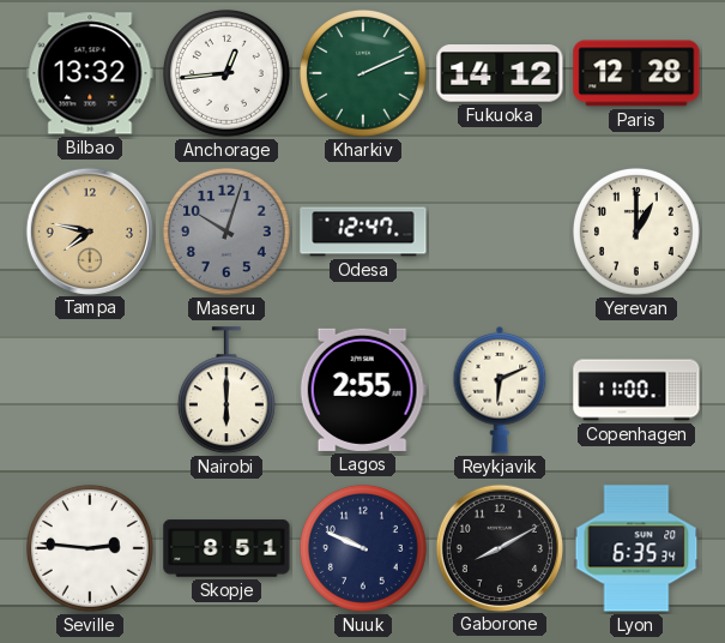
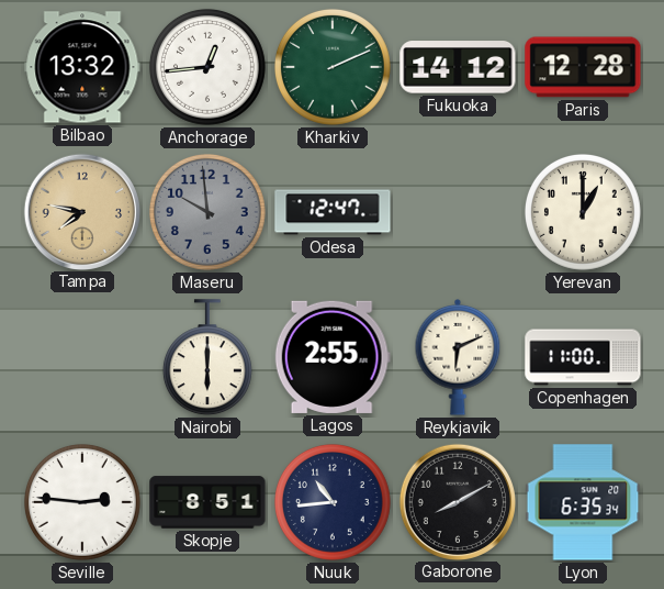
Maseru: 10:03 -> 9:59 (207, 212)
Nuuk: 9:49 -> 10:44 (333, 502)
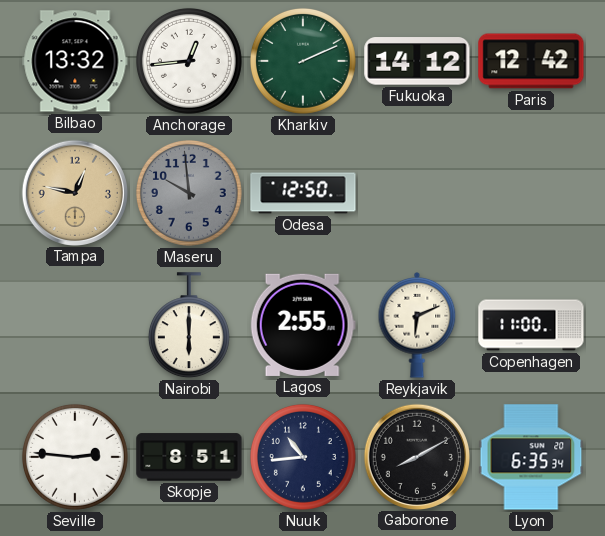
Paris: 12:28 -> 12:42 (531, 61)
Tampa: 7:47 -> 12:47 (74, 192)
Odesa: 12:47 -> 12:50 (303, 193)
Yerevan: 1:00 -> none (583, 212)
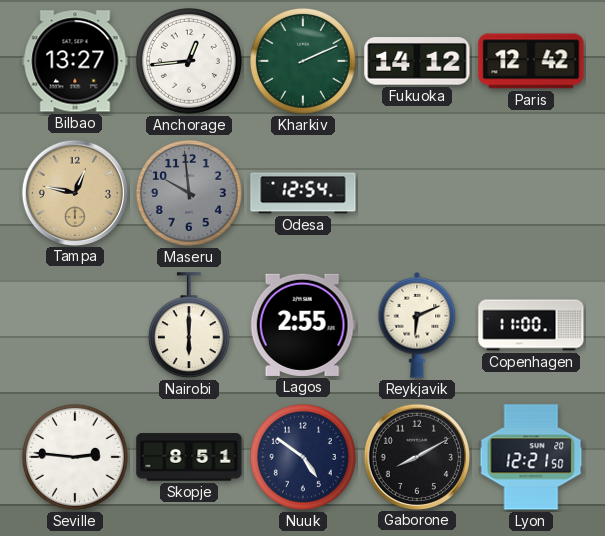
Bilbao: 13:32 -> 13:27 (75, 61)
Odesa: 12:50 -> 12:54 (303, 193)
Nuuk: 10:44 -> 4:51 (303, 457)
Lyon: 6:35 -> 12:21 (531, 457)
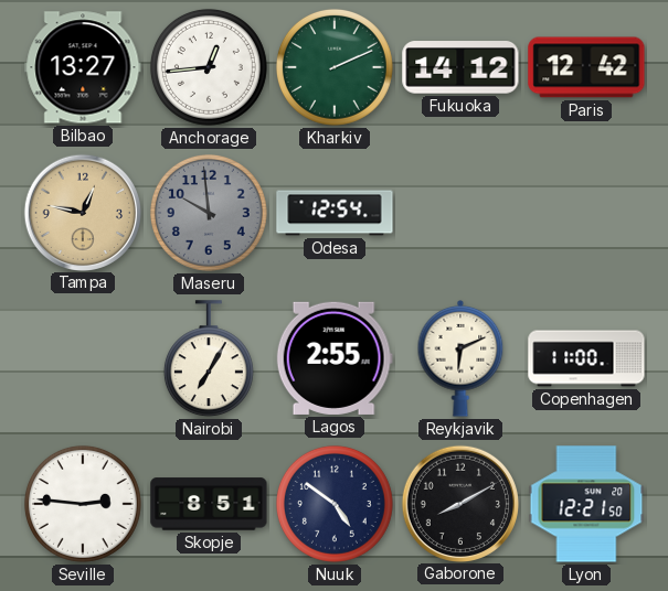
Nairobi: 6:00 -> 7:05 (209, 359)
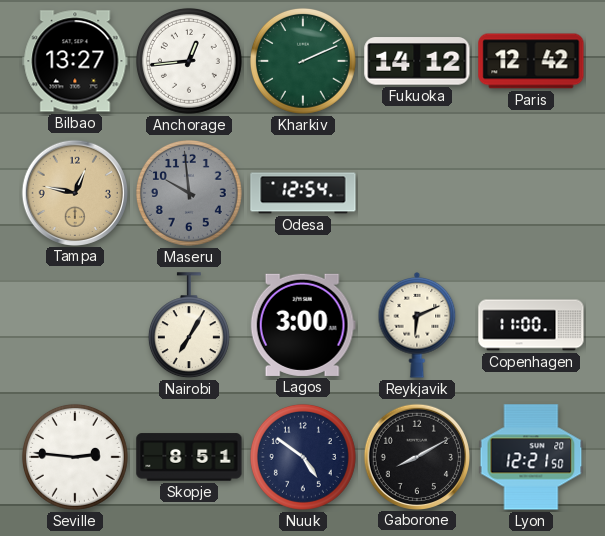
Lagos: 2:55 -> 3:00 (303, 325)
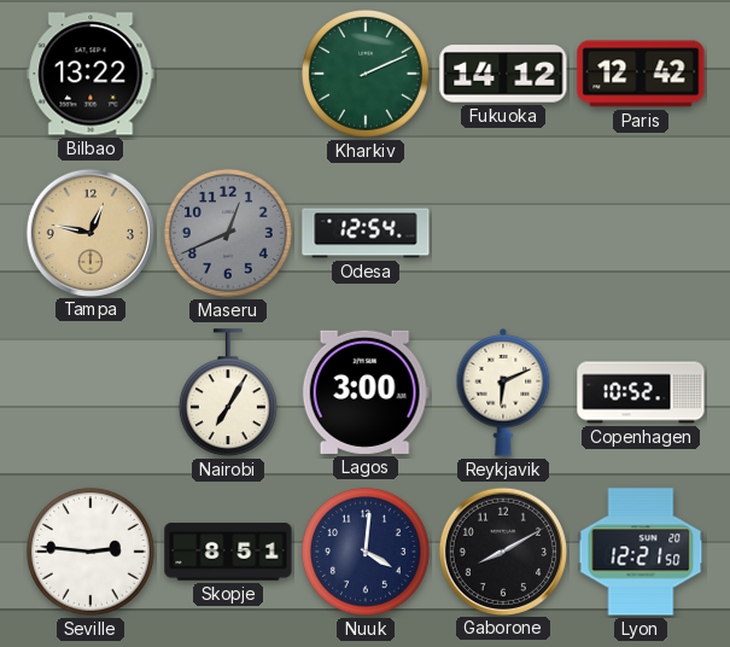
Bilbao: 13:27 -> 13:22 (90, 74)
Anchorage: 12:44 -> none (189, 61)
Maseru: 9:59 -> 12:41 (228, 233)
Copenhagen: 11:00 -> 10:52 (641, 392)
Nuuk: 4:51 -> 4:01 (366, 552)
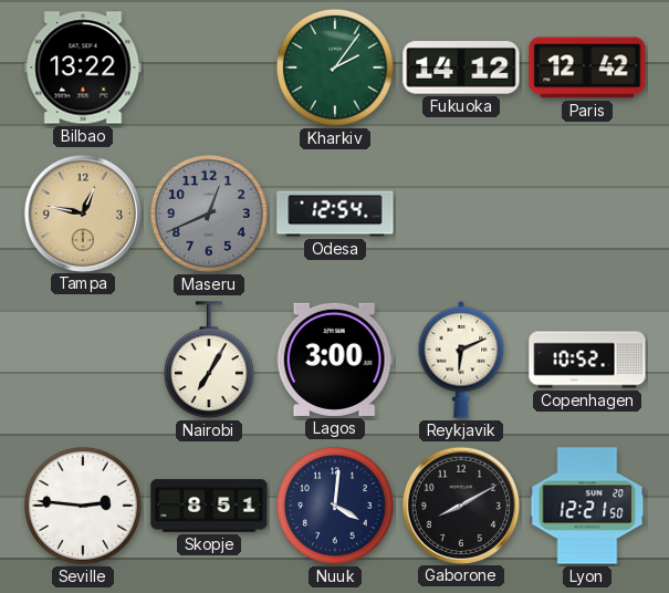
Kharkiv: 2:11 -> 2:06 (335, 67)
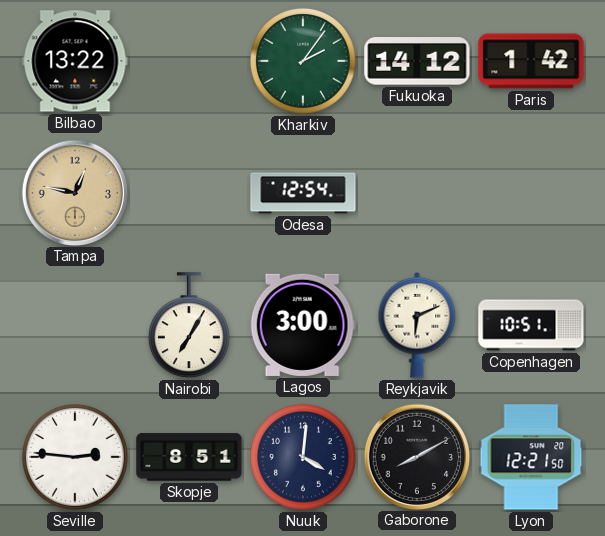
Paris: 12:42 -> 1:42 (531, 61)
Maseru: 12:41 -> none (209, 214)
Copenhagen: 10:52 -> 10:51 (531, 325)
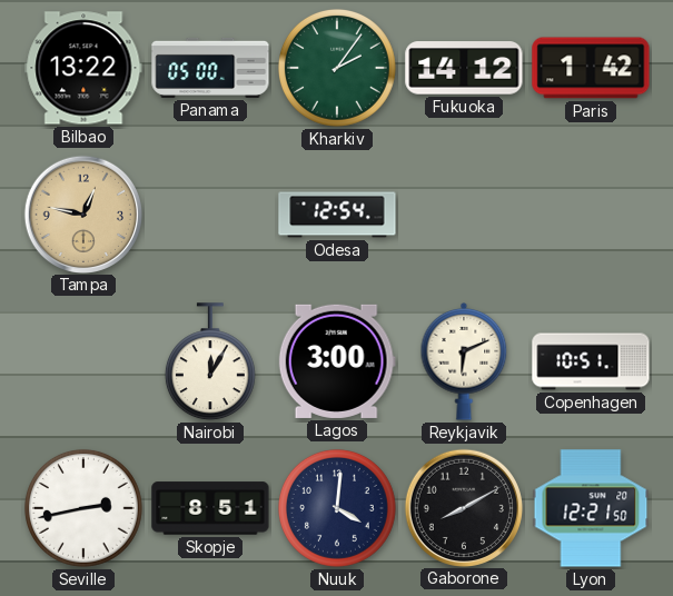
Panama: none -> 05:00 (210, 68)
Nairobi: 7:05 -> 12:05 (210, 362)
Seville: 2:46 -> 2:43 (83, 508)
